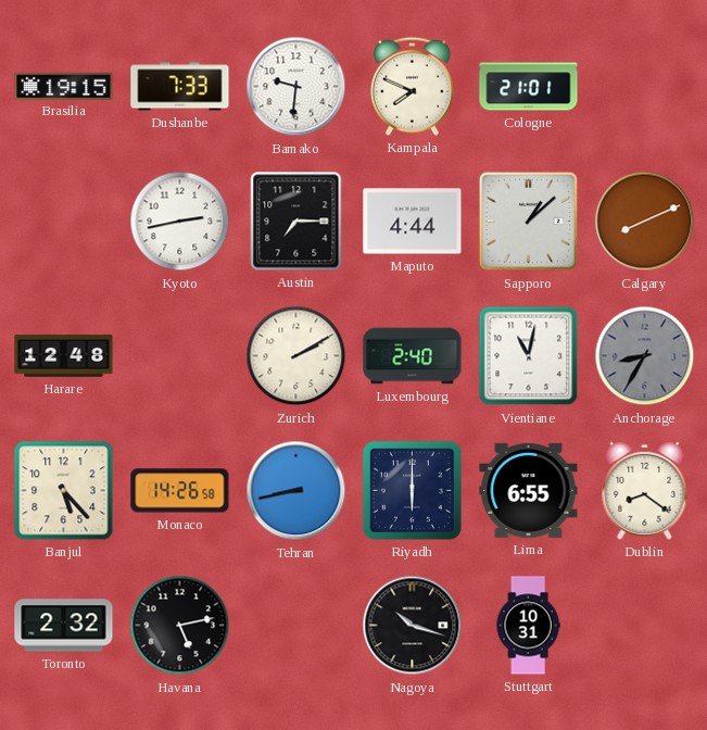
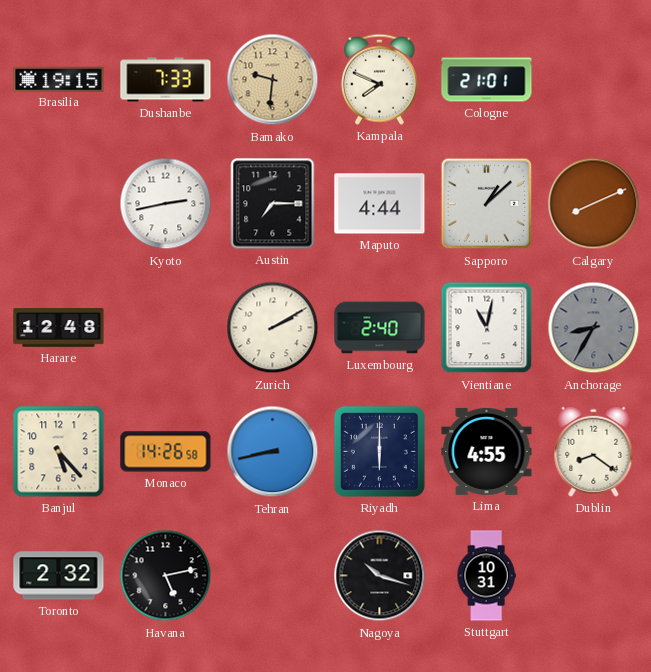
Bamako dial: white -> champagne (273, 80)
Lima: 6:55 -> 4:55 (487, 451)
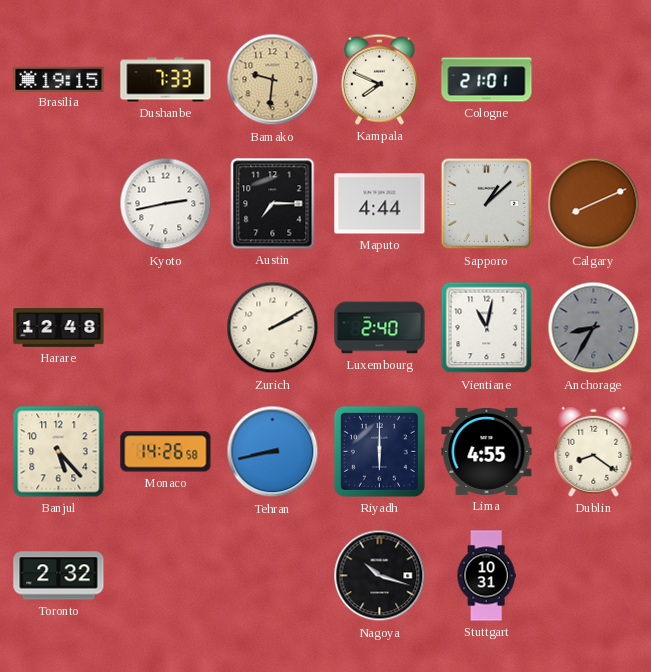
Havana: 5:13 -> none (166, 576)
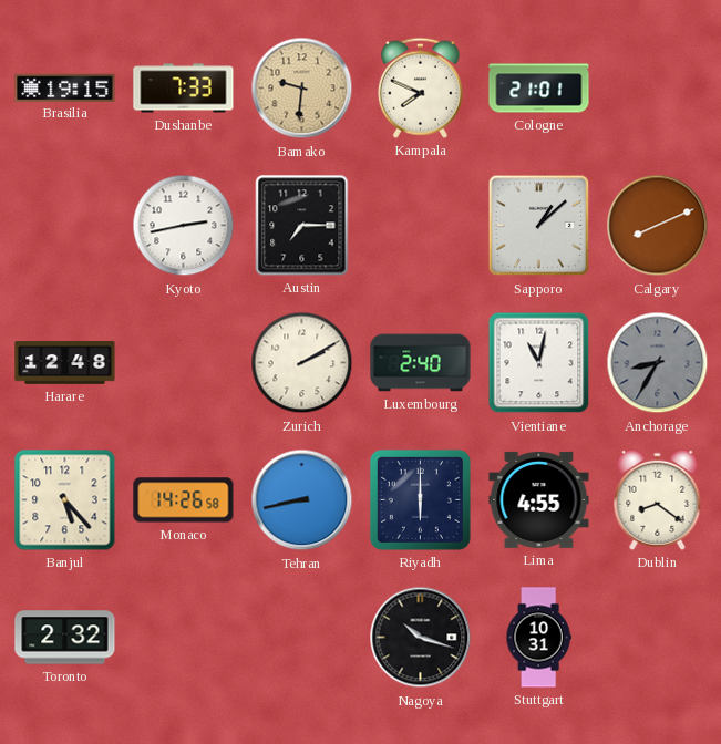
Maputo: 4:44 -> none (380, 204)
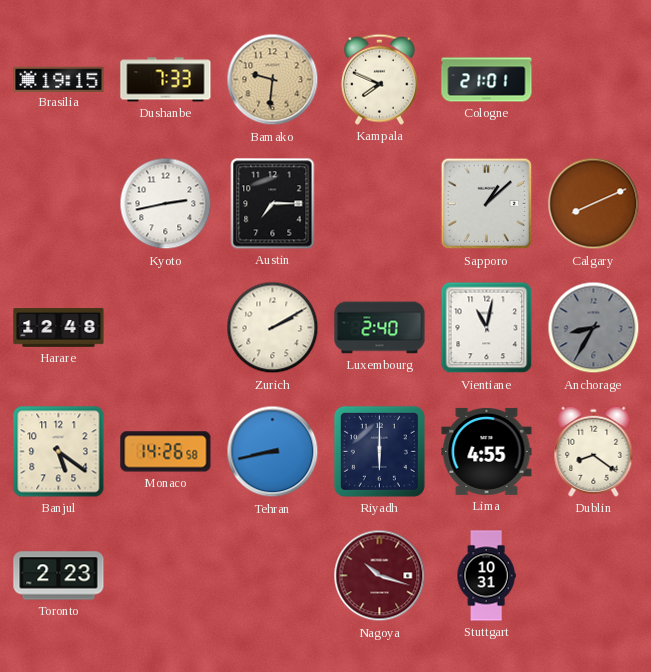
Banjul: 5:23 -> 5:21 (59, 452)
Toronto: 2:32 -> 2:23 (59, 576)
Nagoya dial: black -> burgundy (380, 576)
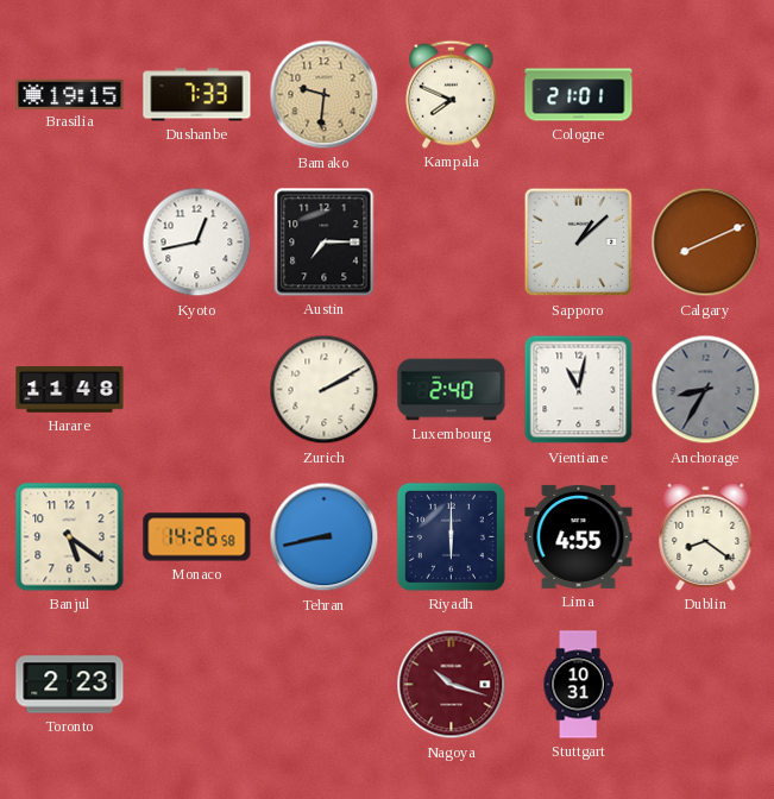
Kyoto: 2:43 -> 12:43 (197, 243)
Harare: 12:48 -> 11:48 (70, 390)
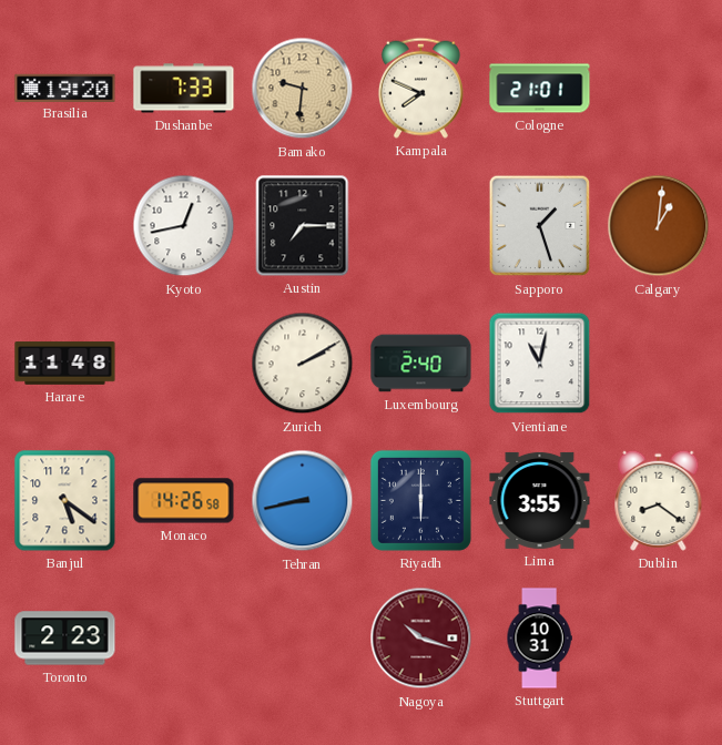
Brasilia: 19:15 -> 19:20 (65, 88)
Sapporo: 1:08 -> 1:27 (540, 226)
Calgary: 8:11 -> 1:01 (659, 226)
Anchorage: 8:35 -> none (706, 390)
Lima: 4:55 -> 3:55 (540, 500)
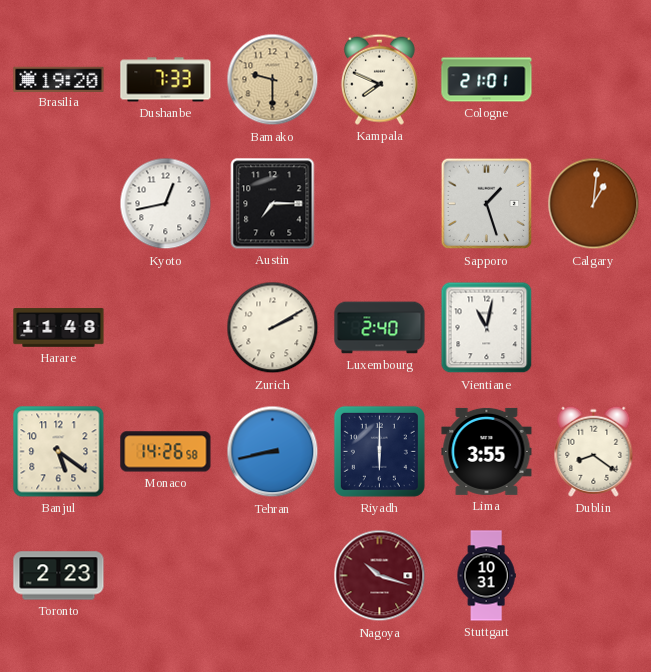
Bamako: 9:31 -> 9:30 (273, 80)
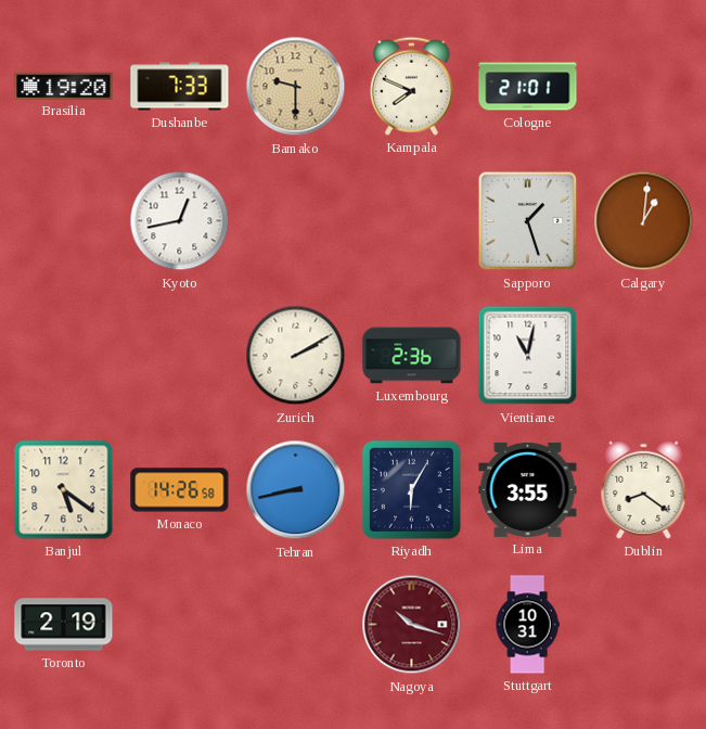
Austin: 7:15 -> none (273, 204)
Harare: 11:48 -> none (59, 328)
Luxembourg: 2:40 -> 2:36 (412, 356)
Riyadh: 6:00 -> 6:05 (411, 489)
Toronto: 2:23 -> 2:19 (64, 625)
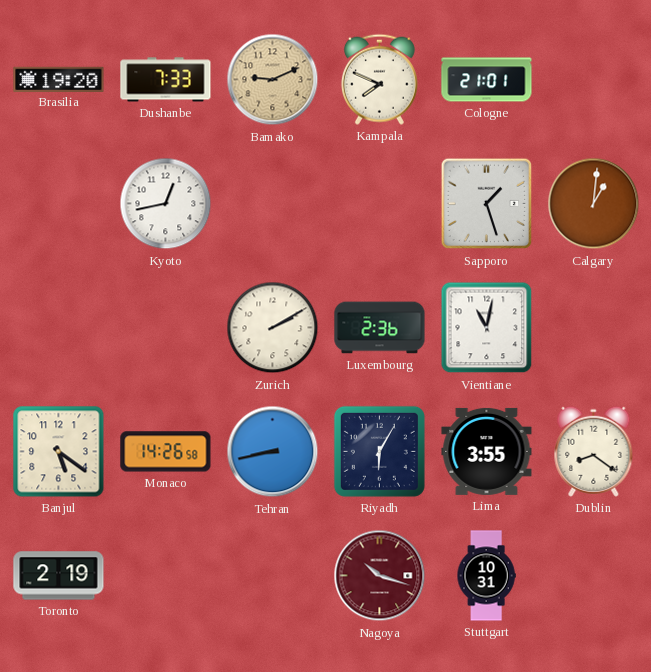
Bamako: 9:30 -> 9:11 (273, 80)
